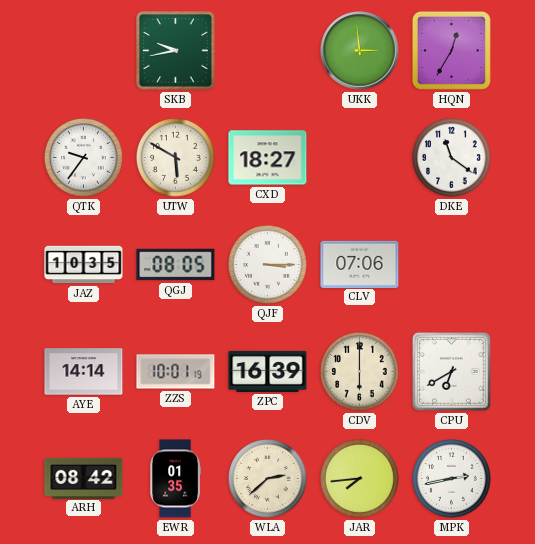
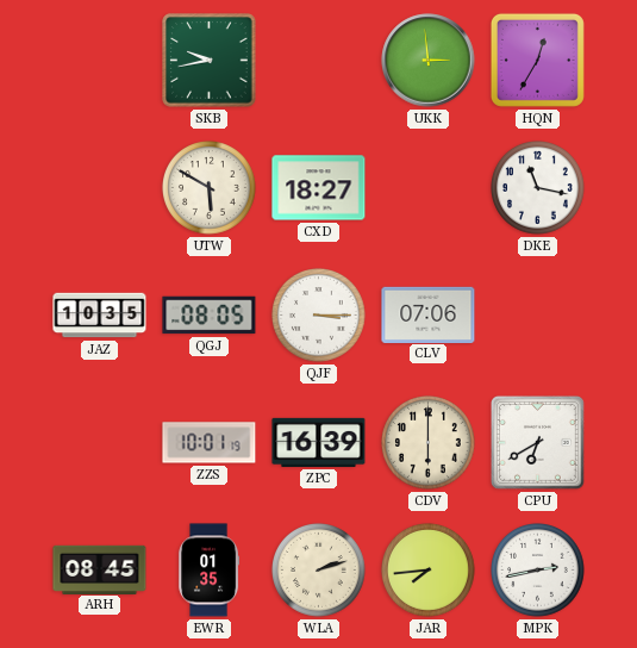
QTK: 9:36 -> none (84, 158)
DKE: 11:21 -> 11:17 (538, 188)
AYE: 14:14 -> none (84, 372)
ARH: 08:42 -> 08:45 (100, 569)
WLA: 2:38 -> 2:12 (319, 571)
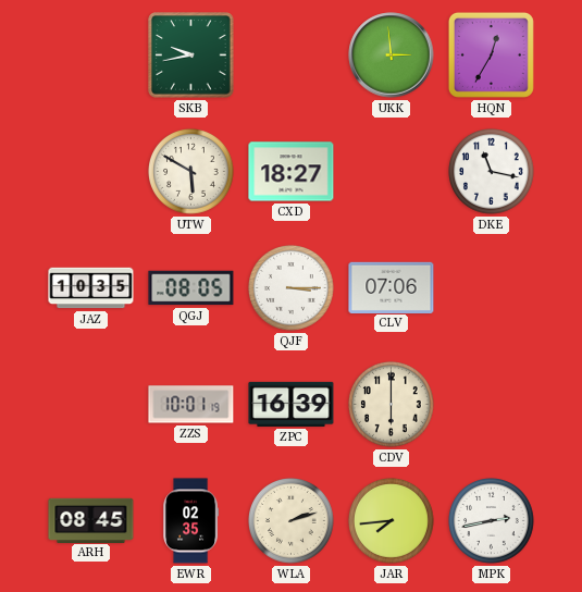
CPU: 6:40 -> none (538, 443)
EWR: 01:35 -> 02:35 (191, 521)
